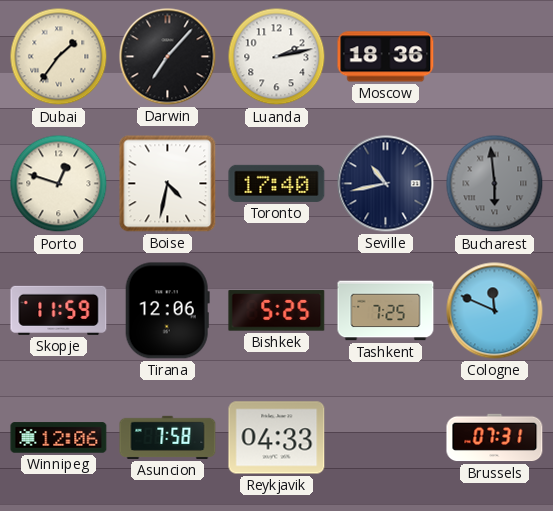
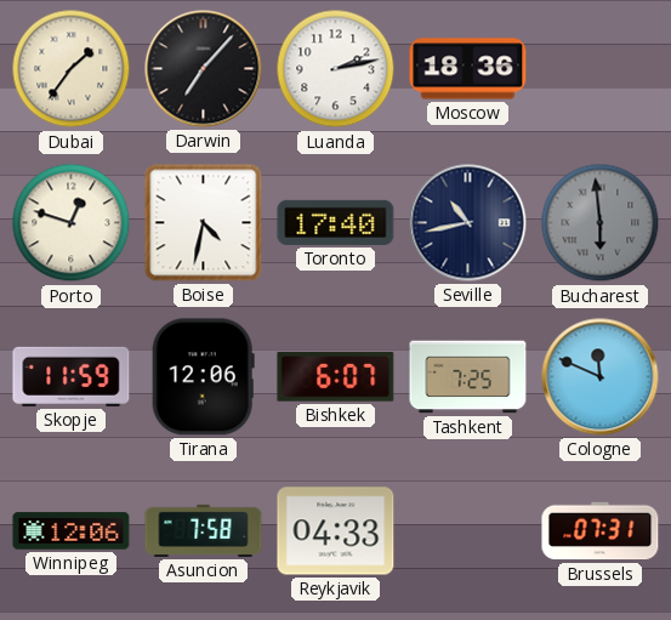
Bishkek: 5:25 -> 6:07 (336, 377)
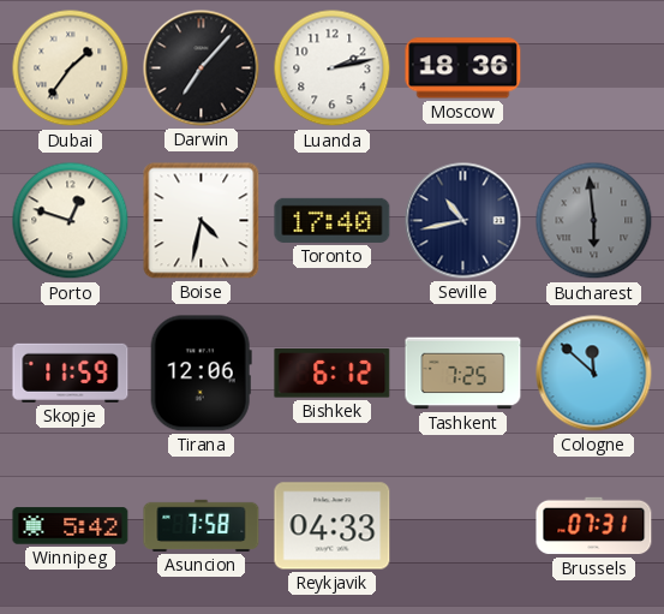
Bishkek: 6:07 -> 6:12 (333, 374)
Cologne: 11:49 -> 11:52 (594, 374)
Winnipeg: 12:06 -> 5:42 (71, 526)
